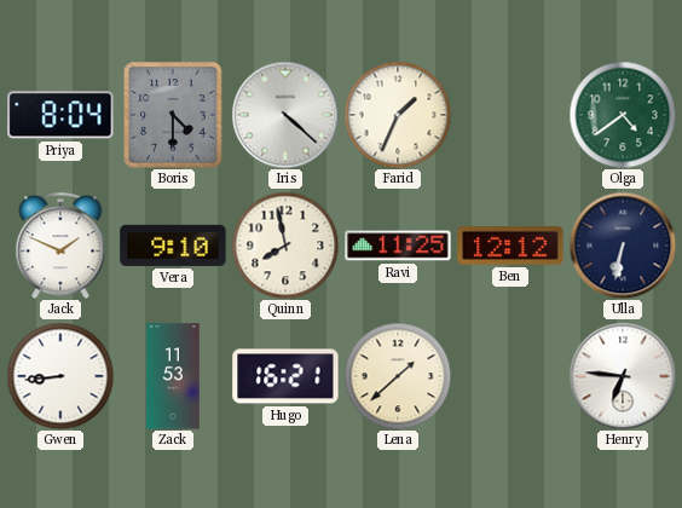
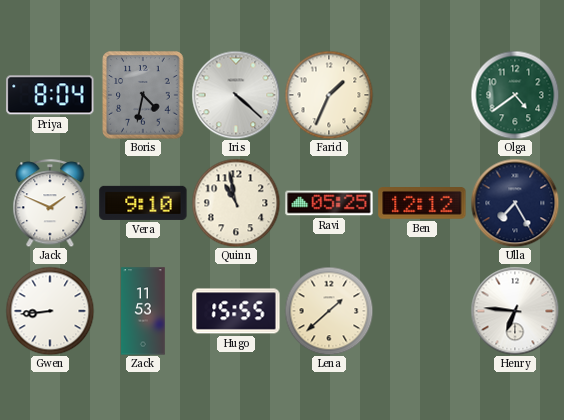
Boris: 4:30 -> 4:32 (143, 95)
Quinn: 7:58 -> 10:58 (236, 203)
Ravi: 11:25 -> 05:25 (329, 203)
Ulla: 6:32 -> 7:25 (515, 203)
Hugo: 16:21 -> 15:55 (236, 311)
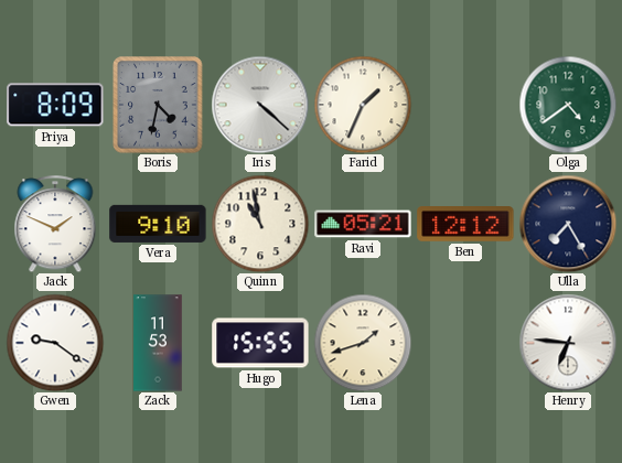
Priya: 8:04 -> 8:09 (55, 105)
Ravi: 05:25 -> 05:21 (363, 224)
Gwen: 8:44 -> 9:21 (55, 343)
Lena: 1:38 -> 1:42 (363, 343)
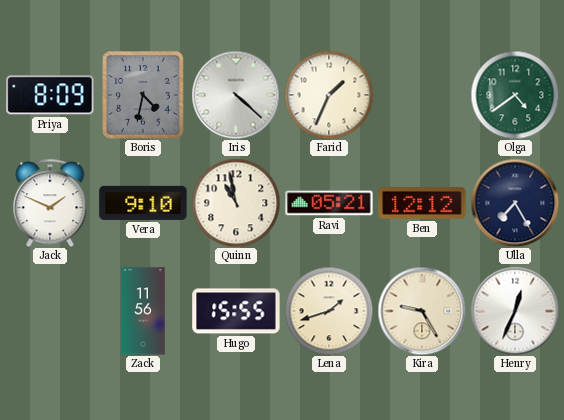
Gwen: 9:21 -> none (55, 343)
Zack: 11:53 -> 11:56 (143, 311)
Kira: none -> 9:25 (422, 311)
Henry: 6:46 -> 12:34 (515, 311)
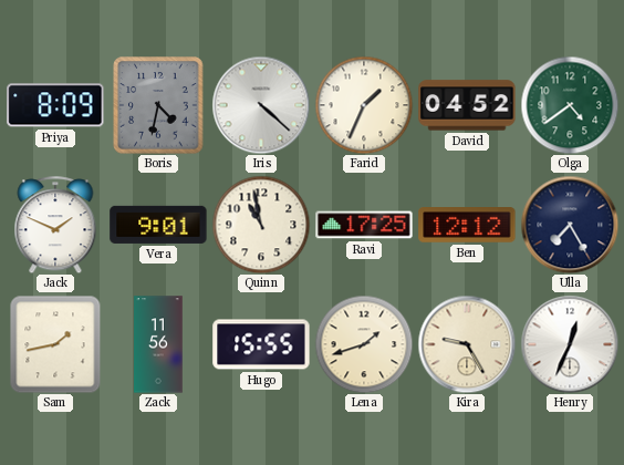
David: none -> 04:52 (467, 105)
Vera: 9:10 -> 9:01 (158, 225)
Ravi: 05:21 -> 17:25 (364, 225)
Sam: none -> 1:43 (55, 344)
